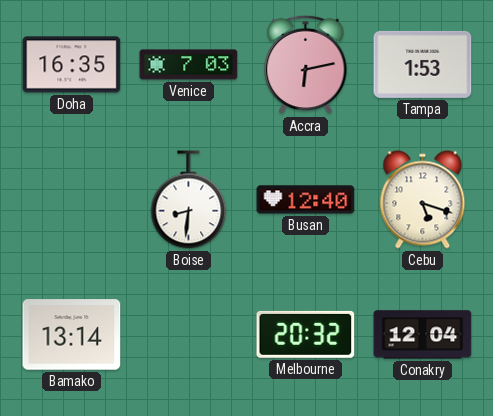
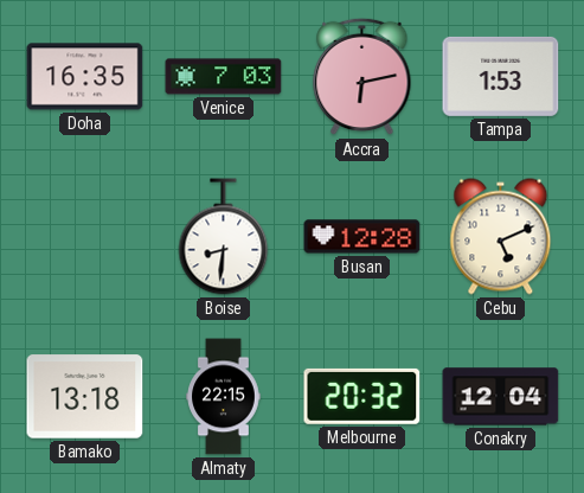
Busan: 12:40 -> 12:28 (362, 237)
Cebu: 5:18 -> 5:11 (501, 237)
Bamako: 13:14 -> 13:18 (85, 397)
Almaty: none -> 22:15 (224, 397)
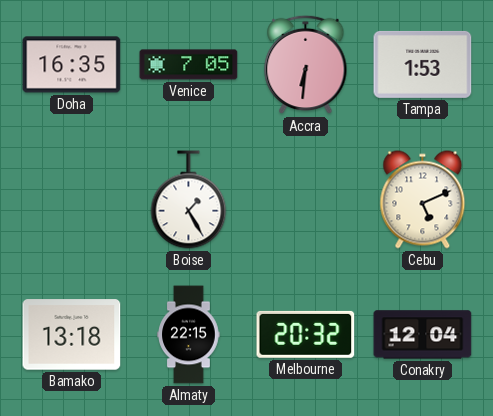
Venice: 7:03 -> 7:05 (189, 65)
Accra: 6:13 -> 6:31 (306, 65)
Boise: 8:31 -> 1:25 (189, 200)
Busan: 12:28 -> none (362, 237)
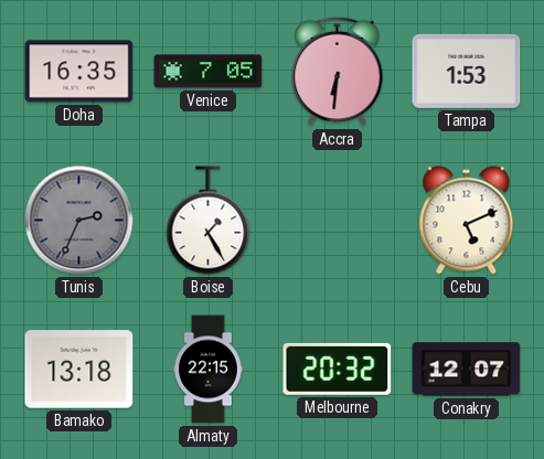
Tunis: none -> 2:34 (79, 221)
Conakry: 12:04 -> 12:07 (467, 370)
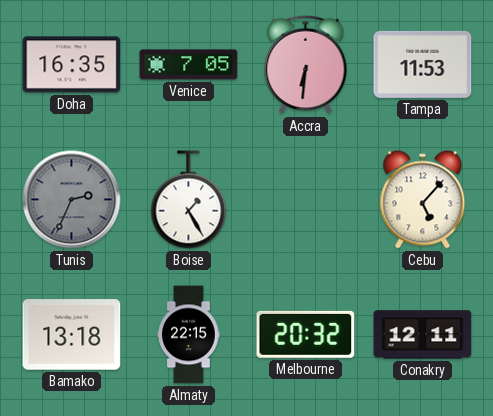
Tampa: 1:53 -> 11:53 (423, 64)
Cebu: 5:11 -> 5:07 (423, 200)
Conakry: 12:07 -> 12:11 (423, 335)
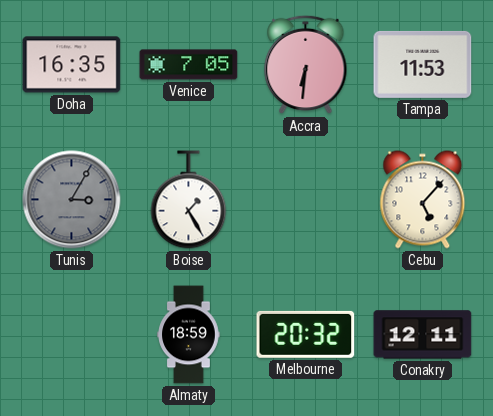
Tunis: 2:34 -> 3:05 (72, 200)
Bamako: 13:18 -> none (72, 335)
Almaty: 22:15 -> 18:59 (189, 335)
